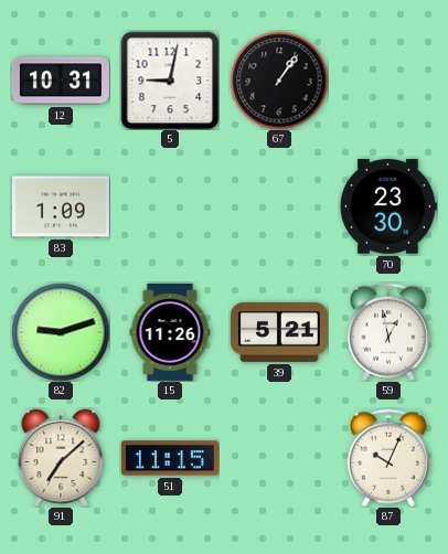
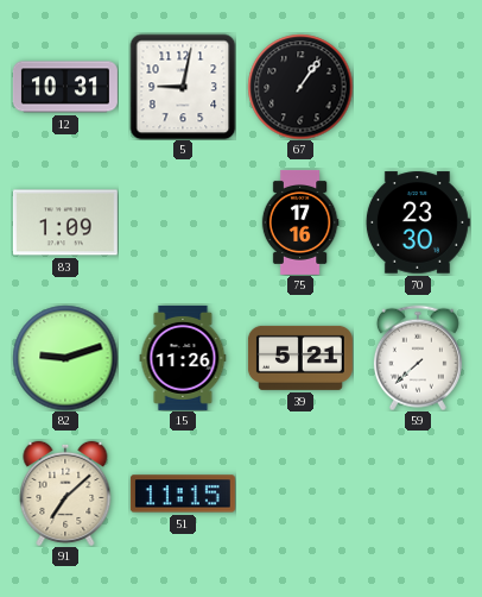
75: none -> 17:16 (300, 222)
59: 12:58 -> 7:38 (418, 358)
87: 10:04 -> none (388, 458)
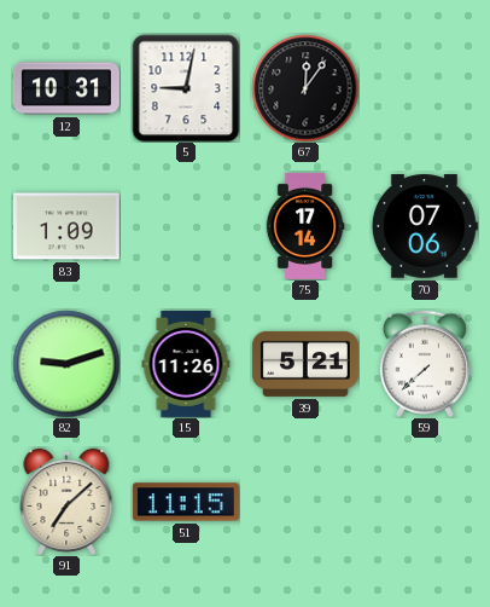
67: 1:06 -> 12:06 (305, 88)
75: 17:16 -> 17:14 (305, 226)
70: 23:30 -> 07:06 (425, 226)
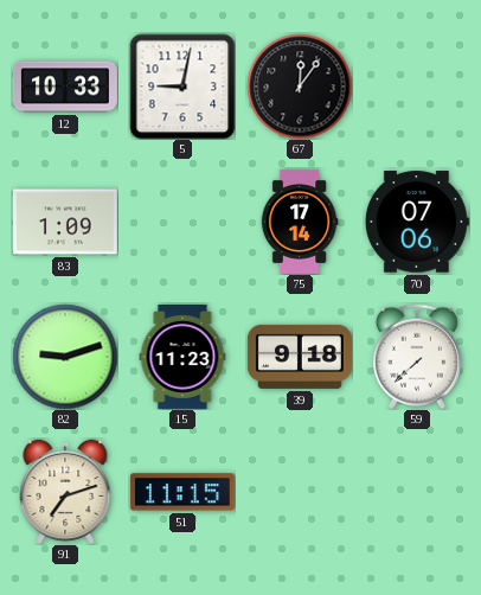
12: 10:31 -> 10:33 (65, 87)
15: 11:26 -> 11:23 (182, 357)
39: 5:21 -> 9:18 (300, 357)
91: 7:08 -> 7:12 (65, 492)
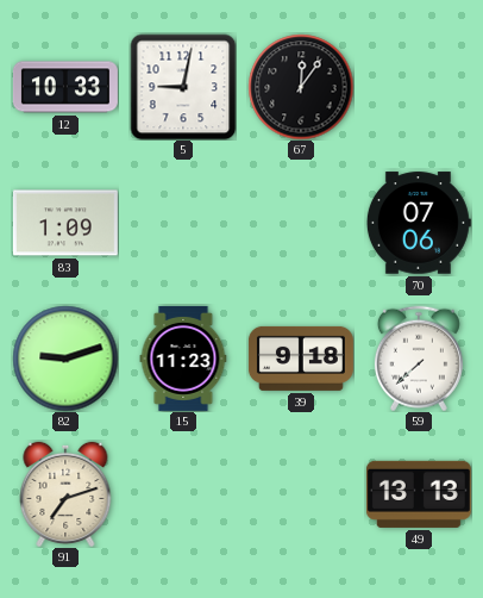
75: 17:14 -> none (300, 222)
51: 11:15 -> none (182, 492)
49: none -> 13:13 (419, 494)
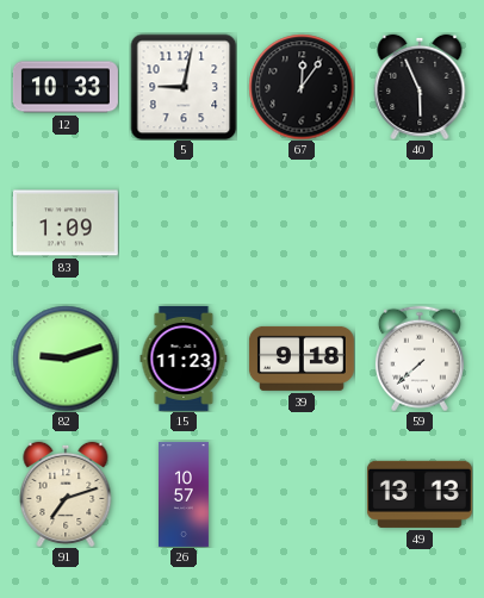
40: none -> 5:56 (420, 87)
70: 07:06 -> none (419, 223)
26: none -> 10:57 (185, 494)
